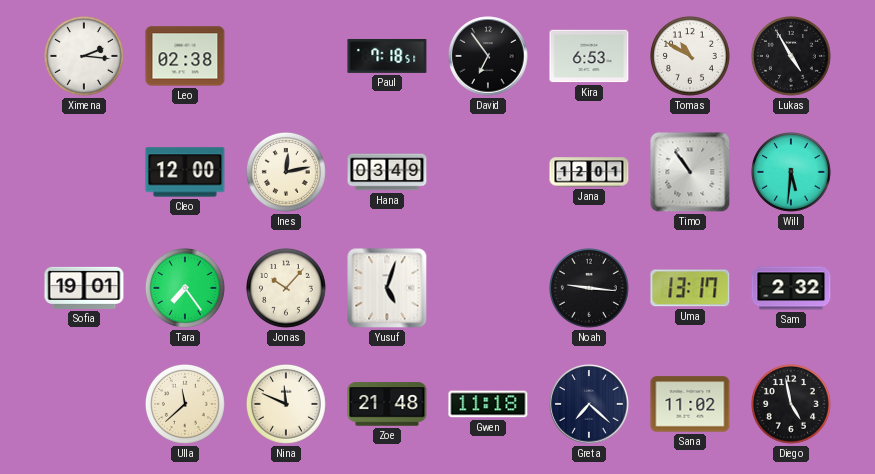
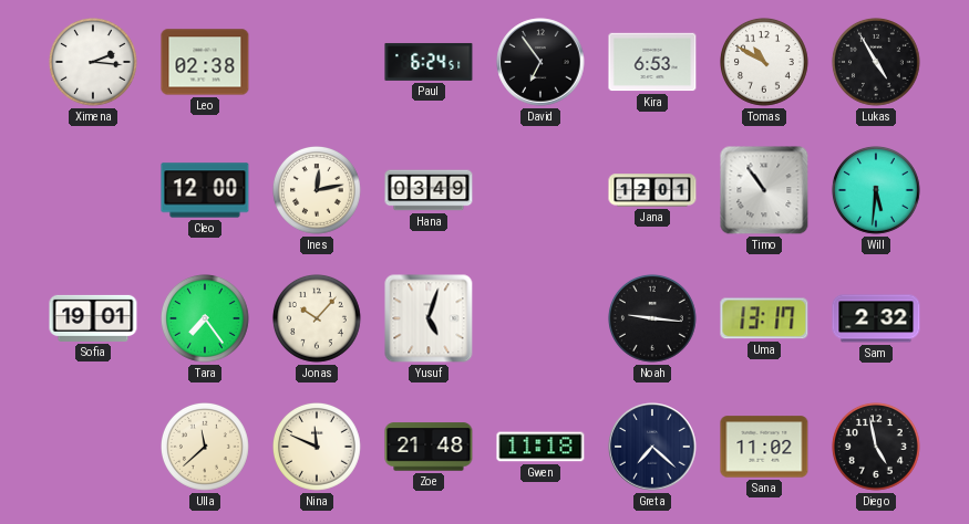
Paul: 7:18 -> 6:24 (429, 62)
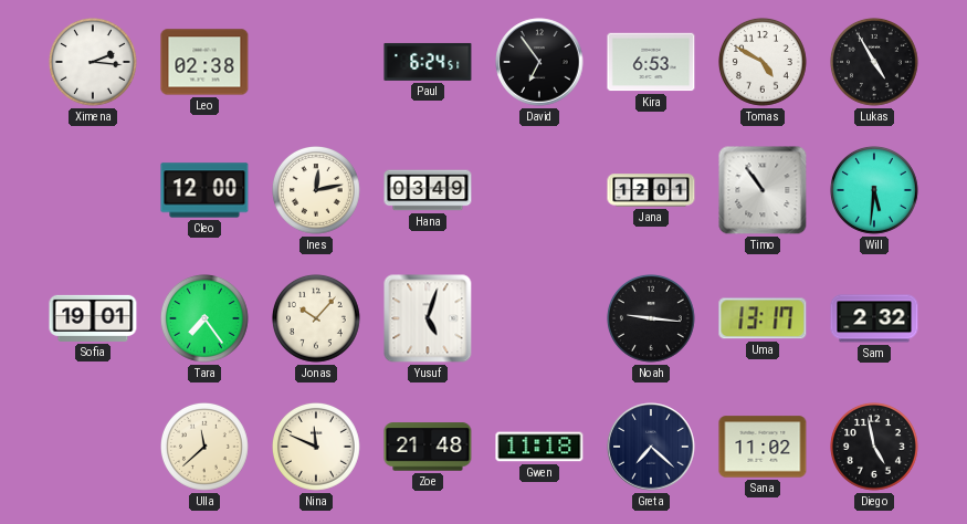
Tomas: 10:50 -> 4:50 (764, 63)
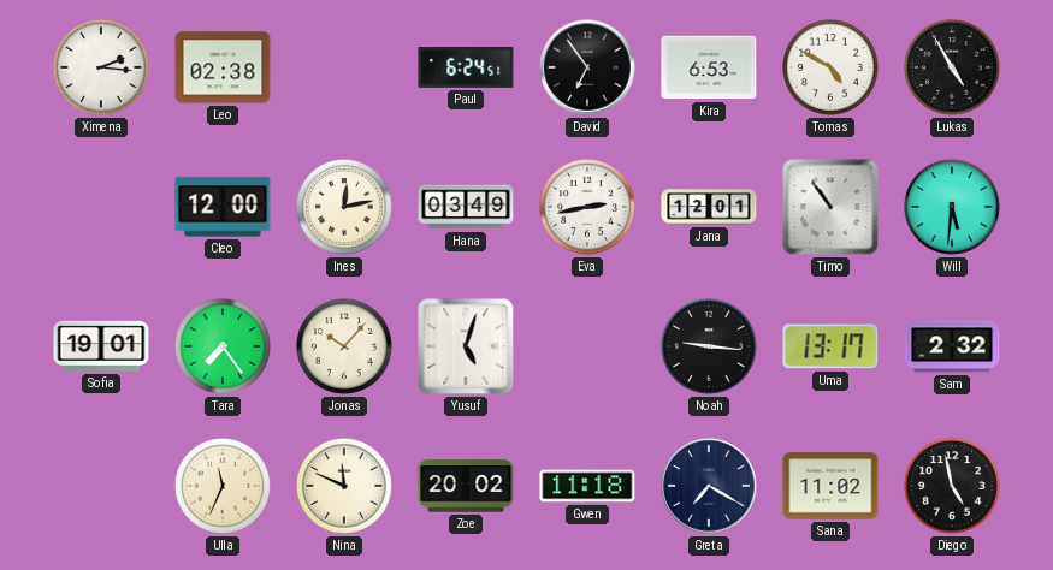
Eva: none -> 2:43 (588, 208)
Ulla: 11:38 -> 11:34 (224, 487)
Zoe: 21:48 -> 20:02 (466, 486)
Greta: 7:22 -> 7:20 (709, 486)
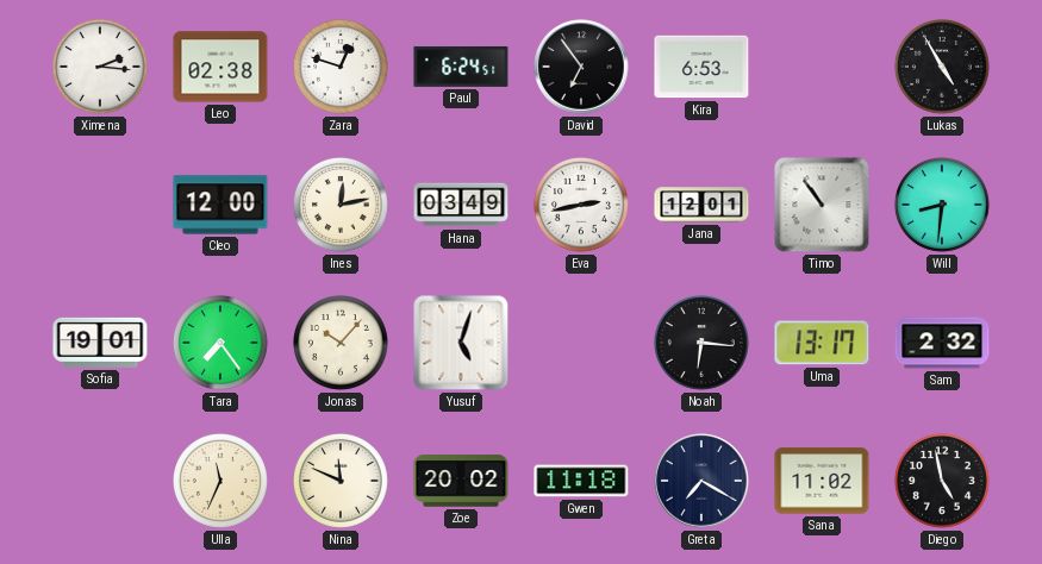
Zara: none -> 12:48 (342, 68)
Tomas: 4:50 -> none (832, 69)
Will: 5:31 -> 8:31 (943, 206)
Noah: 9:16 -> 6:16 (703, 344)
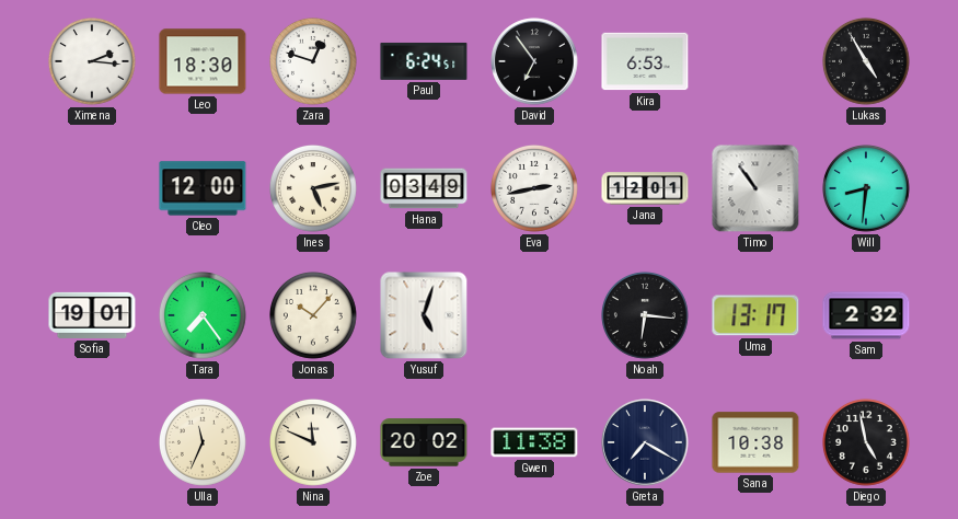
Leo: 02:38 -> 18:30 (203, 61)
Ines: 12:13 -> 5:13 (314, 189)
Gwen: 11:18 -> 11:38 (534, 442)
Sana: 11:02 -> 10:38 (755, 442)
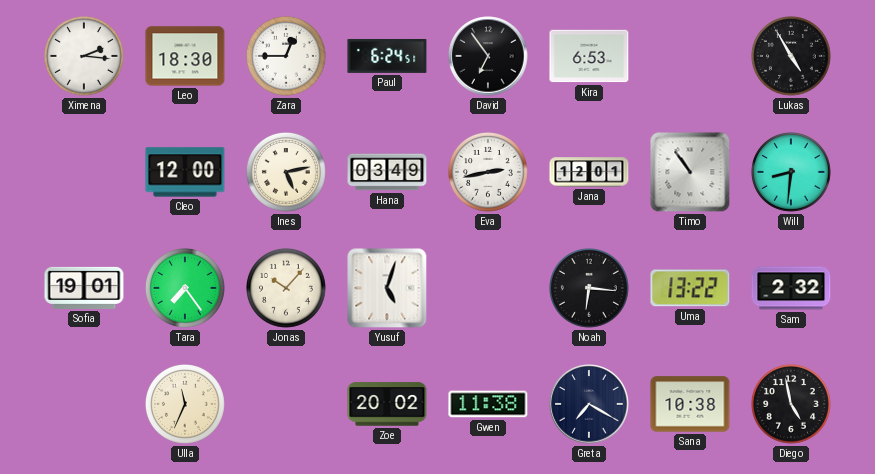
Zara: 12:48 -> 12:45 (287, 57)
Uma: 13:17 -> 13:22 (690, 288)
Nina: 11:49 -> none (314, 443)
